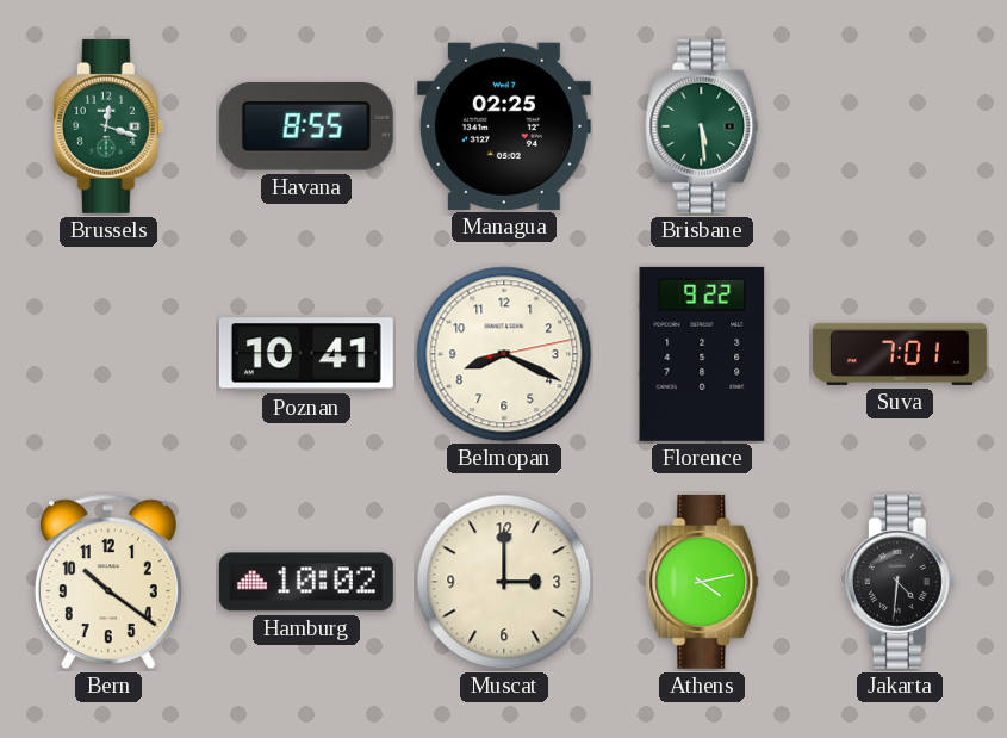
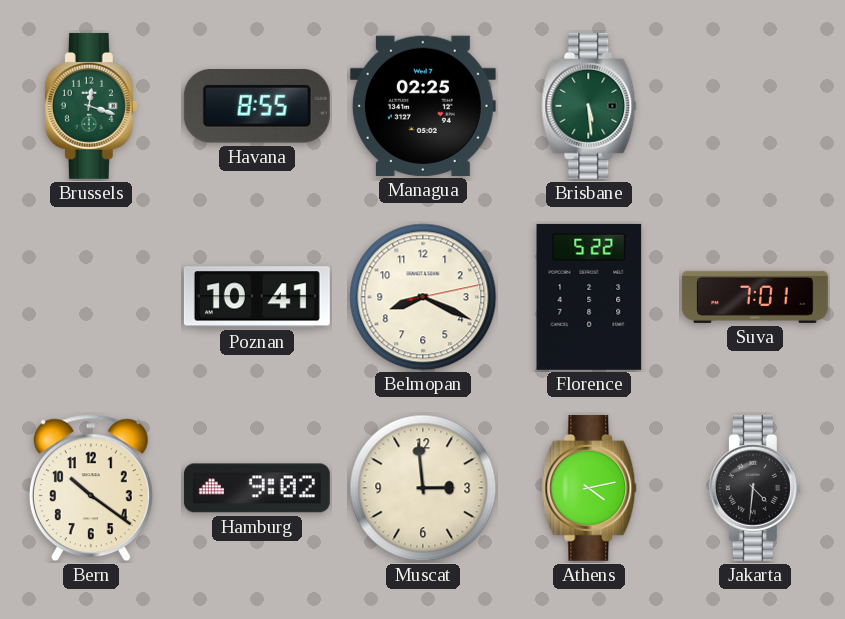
Florence: 9:22 -> 5:22 (589, 297)
Hamburg: 10:02 -> 9:02 (257, 488)
Muscat: 3:00 -> 2:59 (423, 488)
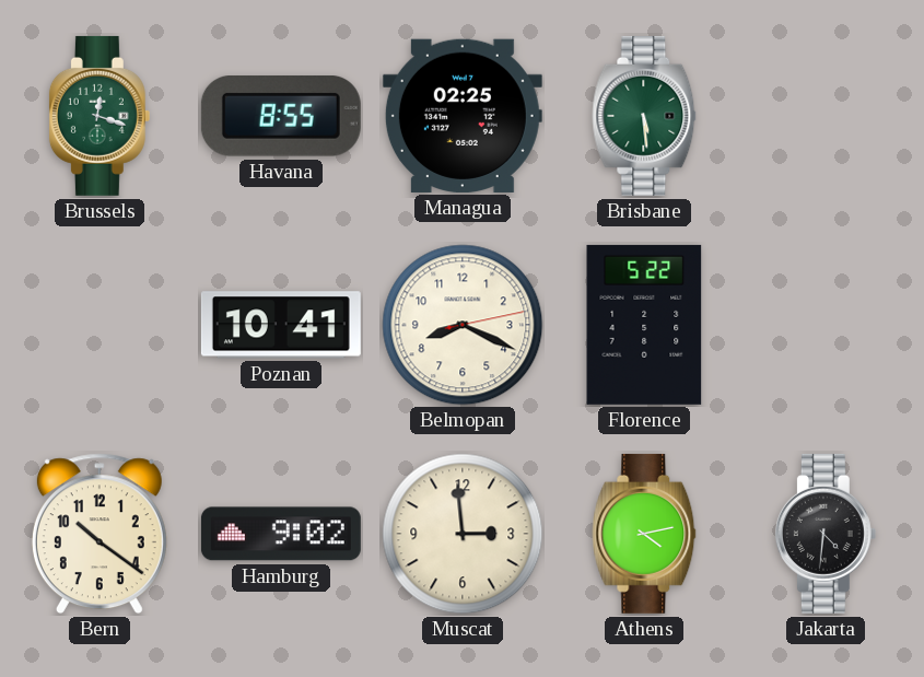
Suva: 7:01 -> none (755, 297)
